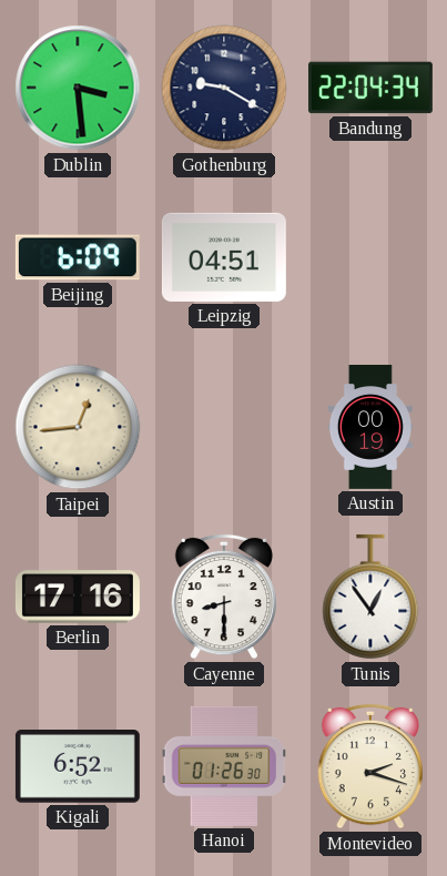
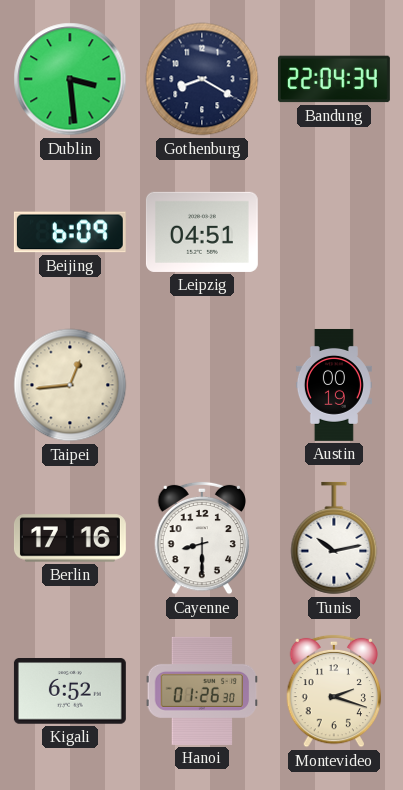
Gothenburg: 9:20 -> 8:20 (202, 79)
Tunis: 12:54 -> 10:13 (334, 538)
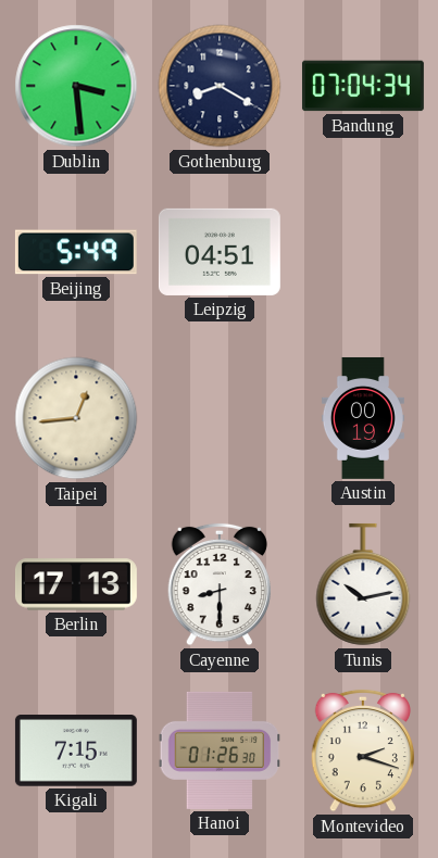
Bandung: 22:04 -> 07:04 (363, 86)
Beijing: 6:09 -> 5:49 (76, 252)
Berlin: 17:16 -> 17:13 (76, 584)
Kigali: 6:52 -> 7:15 (76, 752)
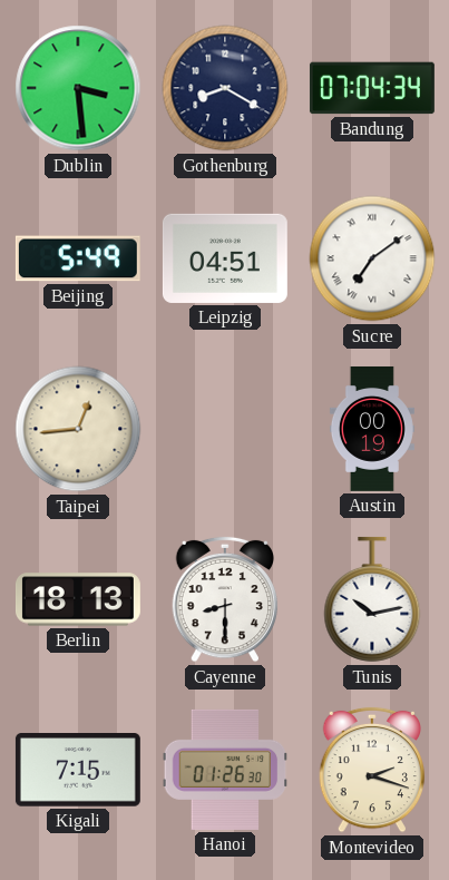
Sucre: none -> 7:09 (372, 258)
Berlin: 17:13 -> 18:13 (78, 599)
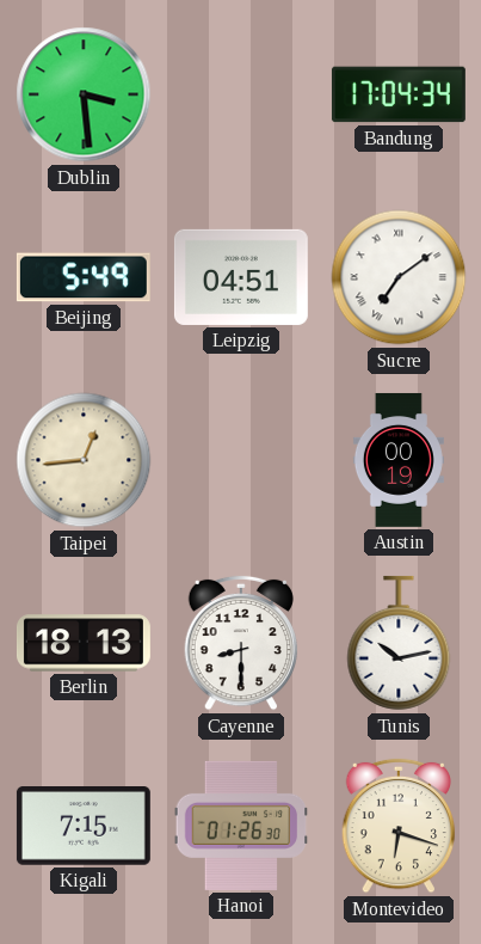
Gothenburg: 8:20 -> none (225, 88)
Bandung: 07:04 -> 17:04 (399, 94)
Montevideo: 2:18 -> 6:18 (399, 826)
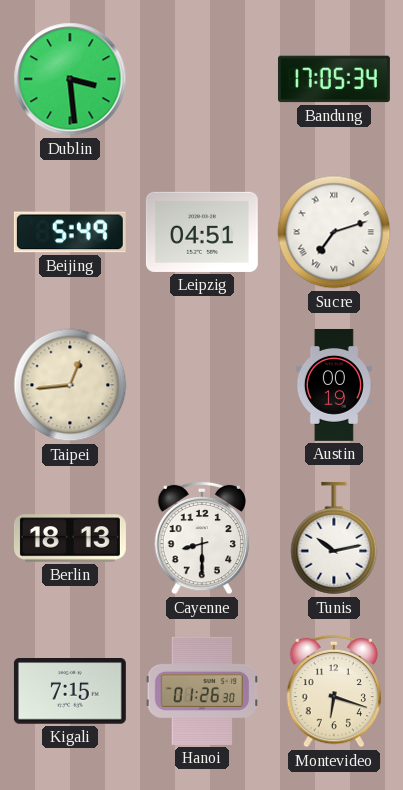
Bandung: 17:04 -> 17:05 (334, 79)
Sucre: 7:09 -> 7:12 (334, 232)
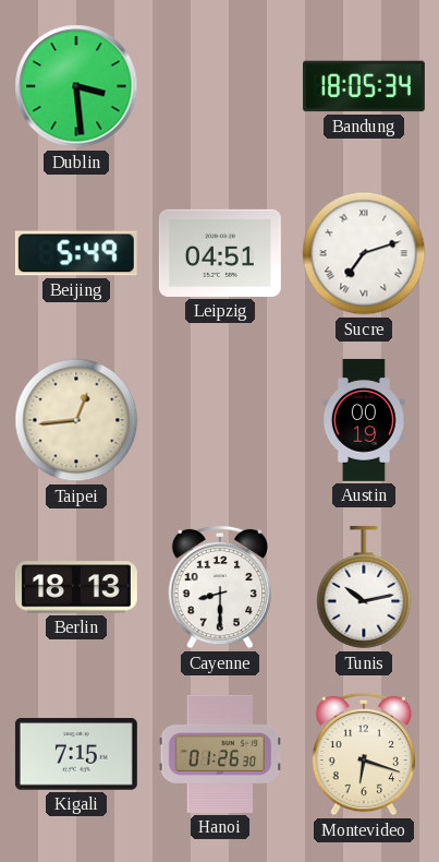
Bandung: 17:05 -> 18:05 (364, 86)
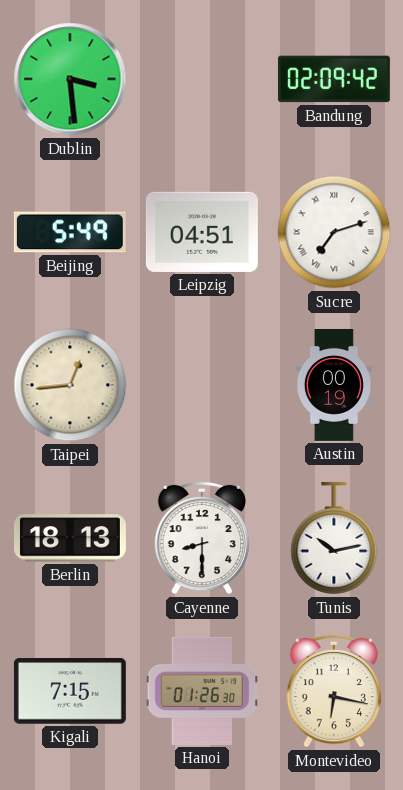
Bandung: 18:05 -> 02:09 (334, 79)
Montevideo: 6:18 -> 6:17 (334, 691)
